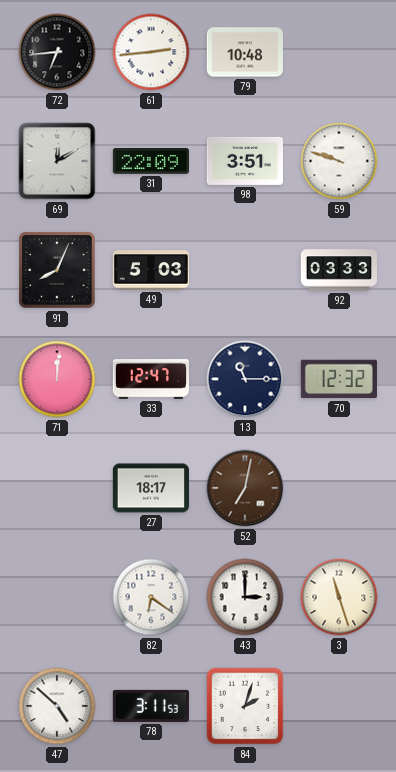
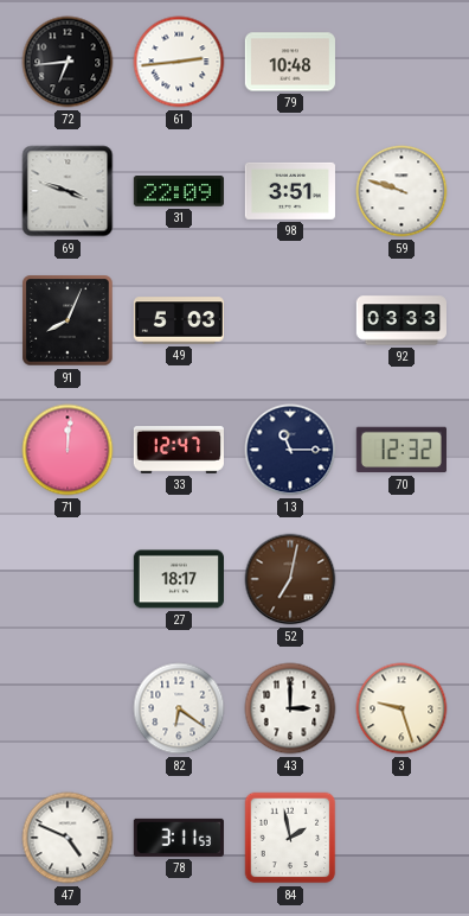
69: 12:10 -> 3:48 (68, 191)
3: 11:27 -> 9:27 (401, 708)
47: 4:52 -> 4:49 (68, 838)
84: 2:03 -> 1:58 (290, 838)
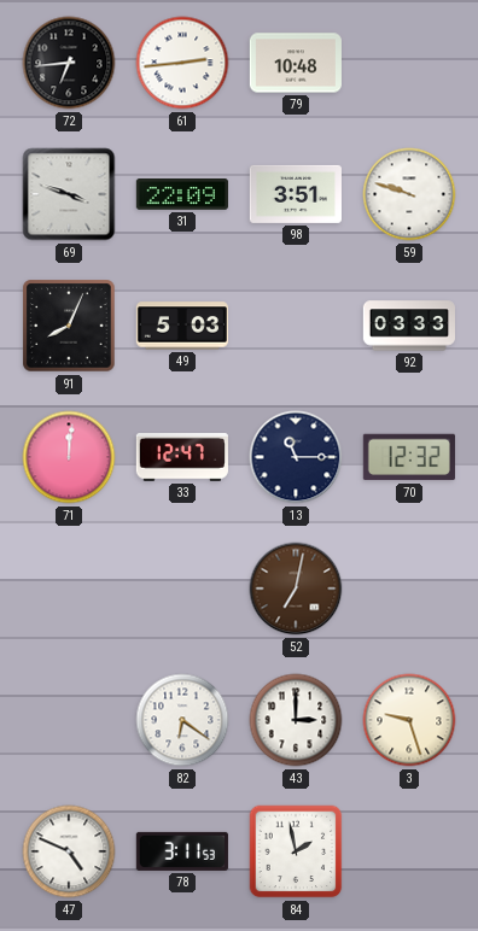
27: 18:17 -> none (179, 579)
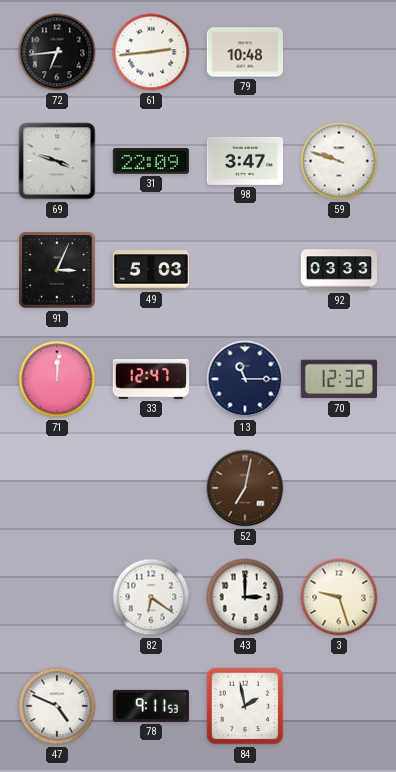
98: 3:51 -> 3:47 (245, 161)
91: 8:04 -> 3:04 (57, 270)
78: 3:11 -> 9:11 (151, 706)
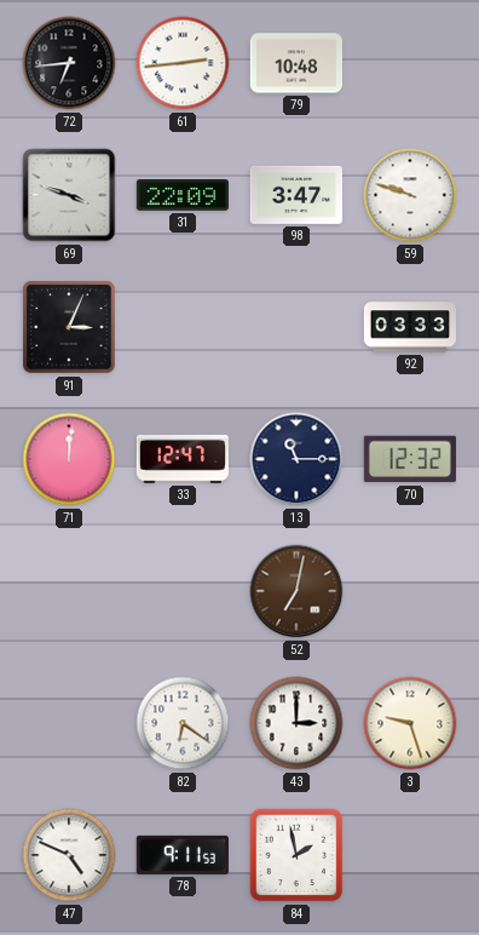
49: 5:03 -> none (151, 270)
